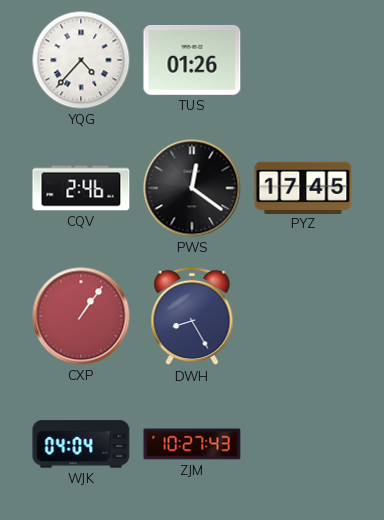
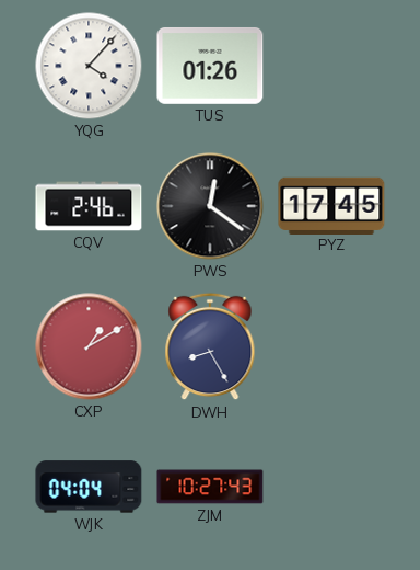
YQG: 4:37 -> 4:07 (89, 66)
CXP: 1:06 -> 1:10 (89, 346)
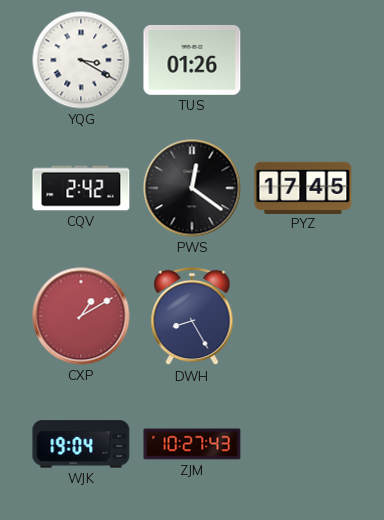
YQG: 4:07 -> 3:20 (81, 60)
CQV: 2:46 -> 2:42 (81, 188)
WJK: 04:04 -> 19:04 (81, 444)
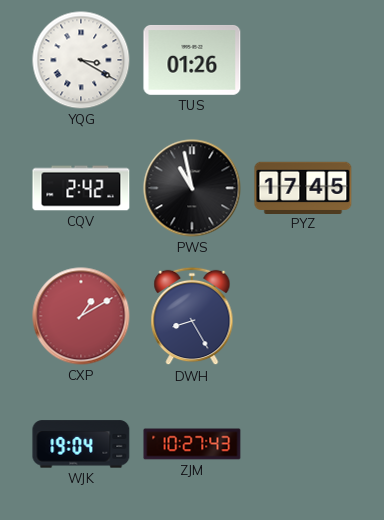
PWS: 12:21 -> 10:58 (192, 188)
